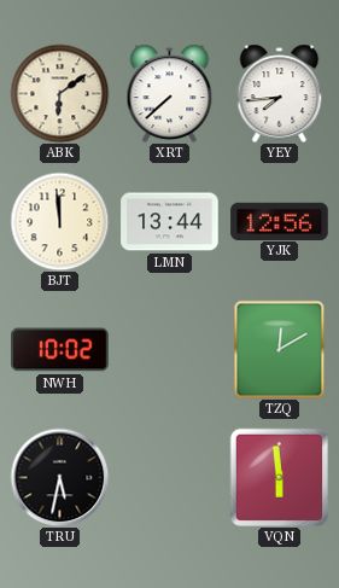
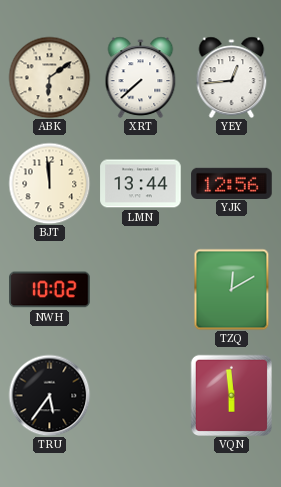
YEY: 7:44 -> 12:44 (232, 77)
TRU: 5:32 -> 5:36 (49, 395)
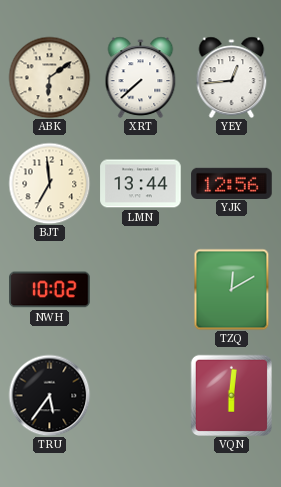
BJT: 11:59 -> 6:59 (49, 183)
VQN: 5:59 -> 6:01 (231, 395)
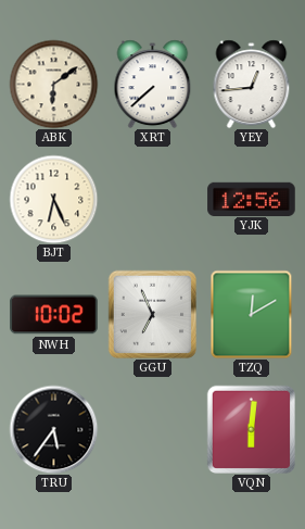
BJT: 6:59 -> 6:26 (53, 199)
LMN: 13:44 -> none (141, 184)
GGU: none -> 6:56 (152, 314)
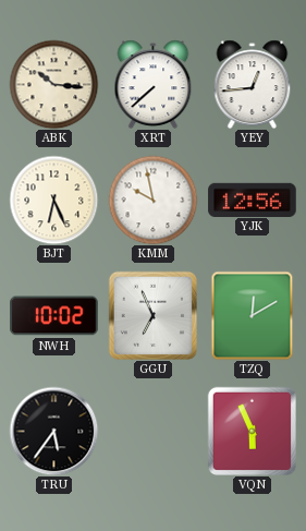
ABK: 6:09 -> 10:16 (53, 84)
KMM: none -> 9:58 (152, 200)
VQN: 6:01 -> 5:56 (252, 431)
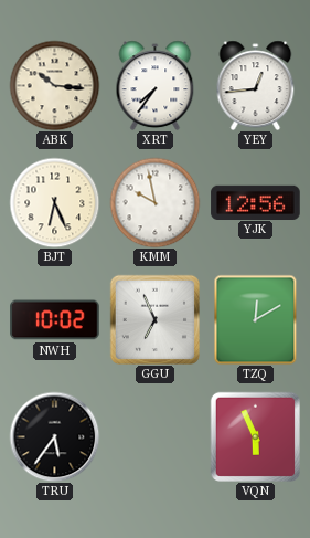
XRT: 7:38 -> 7:36 (156, 85)
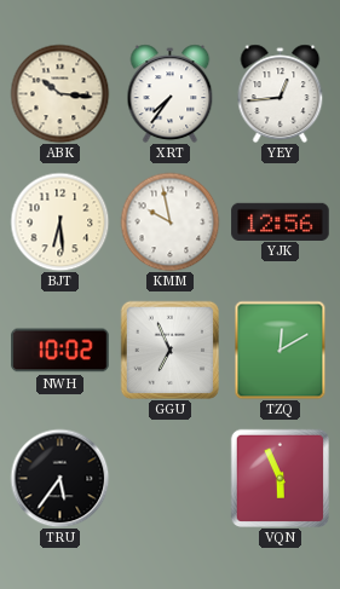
BJT: 6:26 -> 6:29 (59, 221)
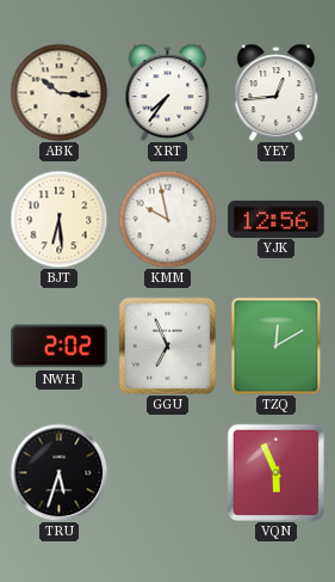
NWH: 10:02 -> 2:02 (60, 347)
TRU: 5:36 -> 5:33 (58, 472)
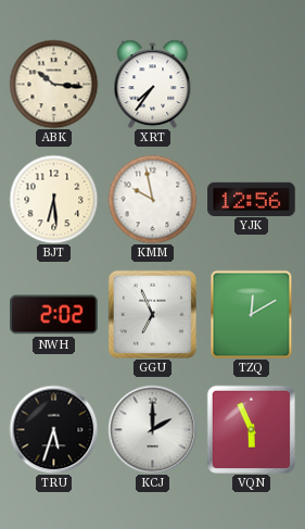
YEY: 12:44 -> none (277, 92)
KCJ: none -> 2:00 (152, 429)
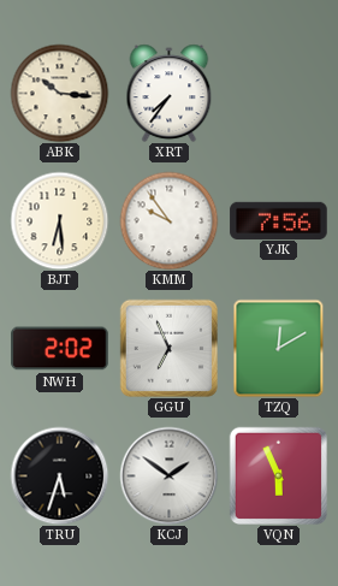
KMM: 9:58 -> 9:54 (168, 220)
YJK: 12:56 -> 7:56 (279, 220)
KCJ: 2:00 -> 1:51 (168, 475)
